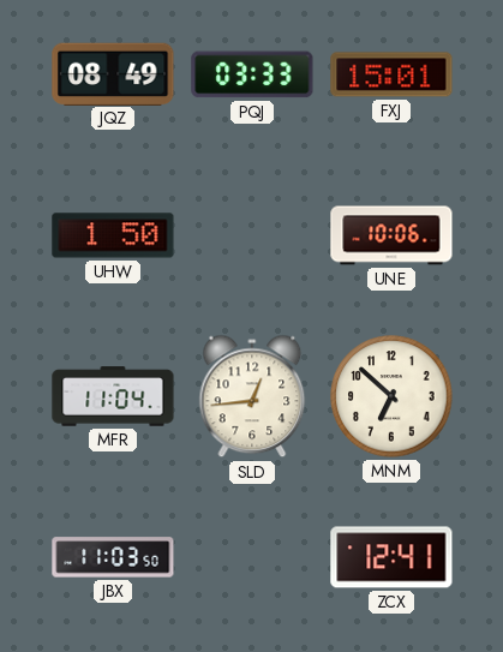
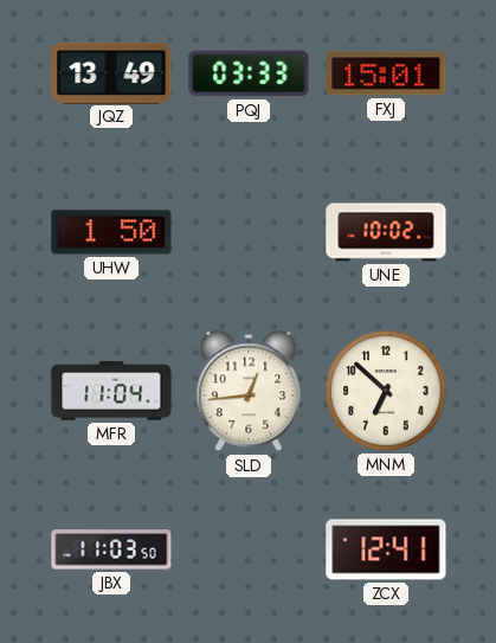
JQZ: 08:49 -> 13:49 (111, 72)
UNE: 10:06 -> 10:02 (386, 232)
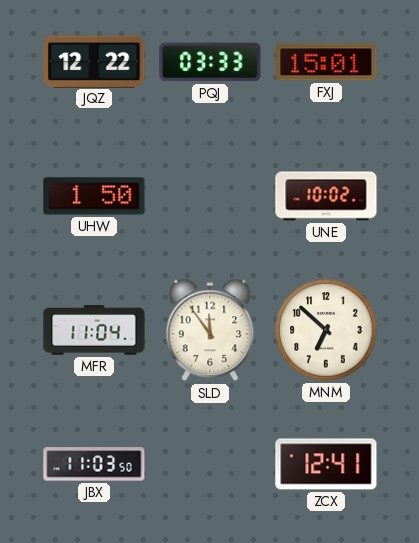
JQZ: 13:49 -> 12:22 (94, 61)
SLD: 12:44 -> 11:54 (210, 330)
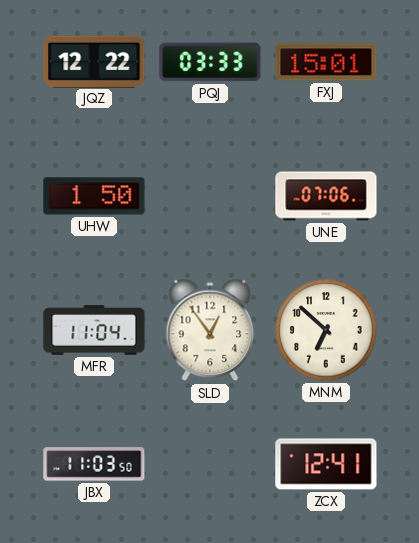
UNE: 10:02 -> 07:06 (326, 196)
SLD: 11:54 -> 12:54 (210, 330)
